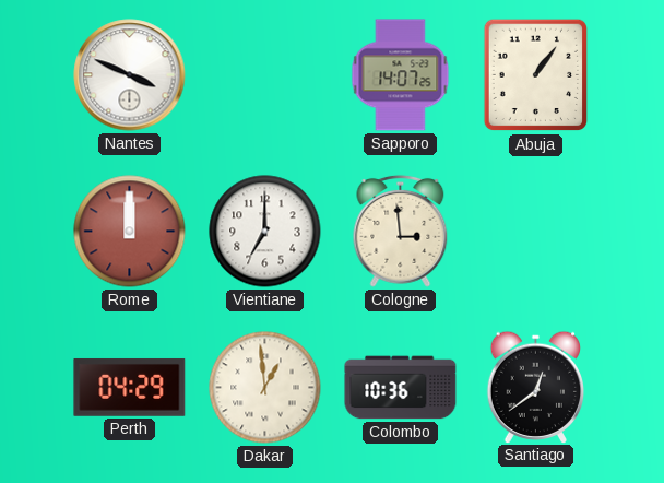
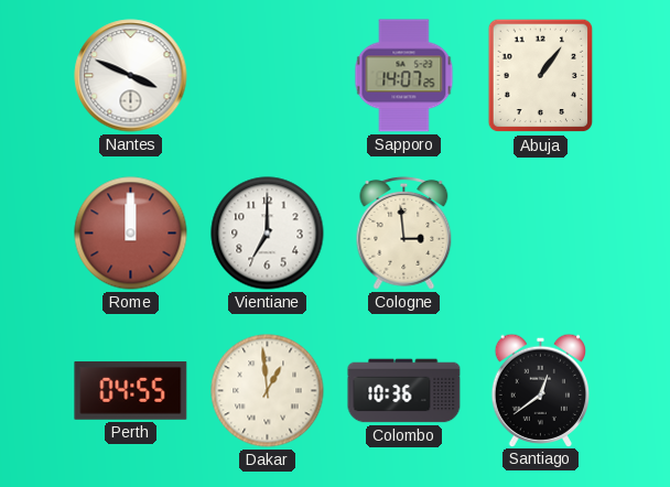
Perth: 04:29 -> 04:55 (131, 390)
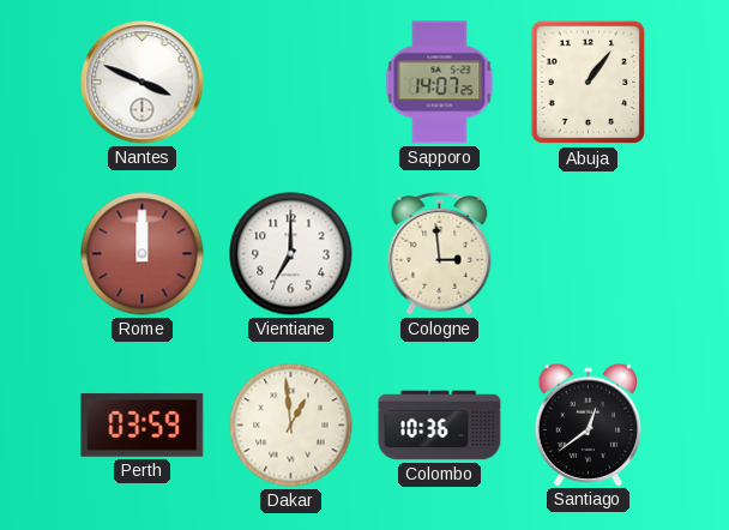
Perth: 04:55 -> 03:59 (143, 424)
